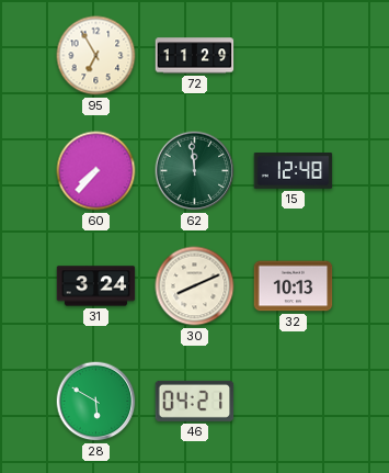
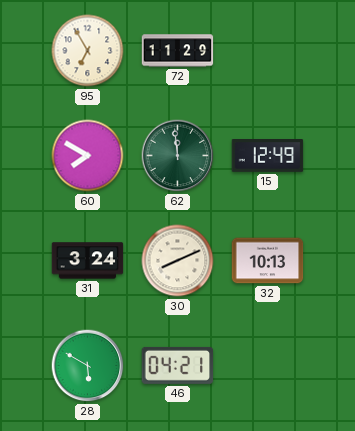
60: 7:37 -> 7:50 (88, 156)
15: 12:48 -> 12:49 (268, 156)
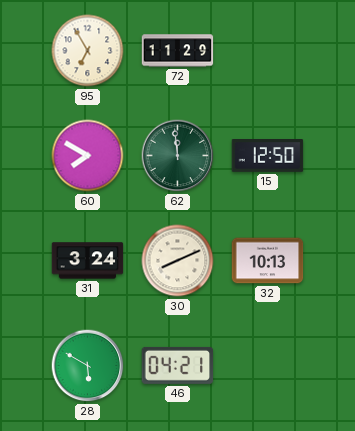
15: 12:49 -> 12:50 (268, 156)
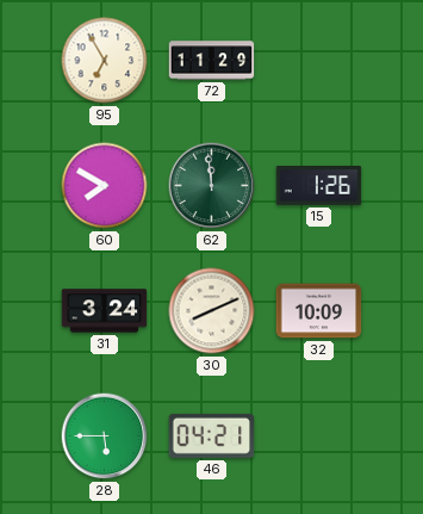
15: 12:50 -> 1:26 (319, 186)
32: 10:13 -> 10:09 (319, 311)
28: 5:50 -> 5:45 (105, 436)
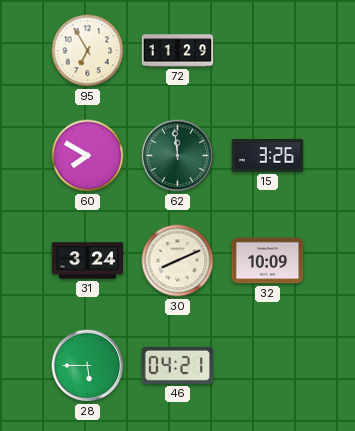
15: 1:26 -> 3:26 (268, 156)
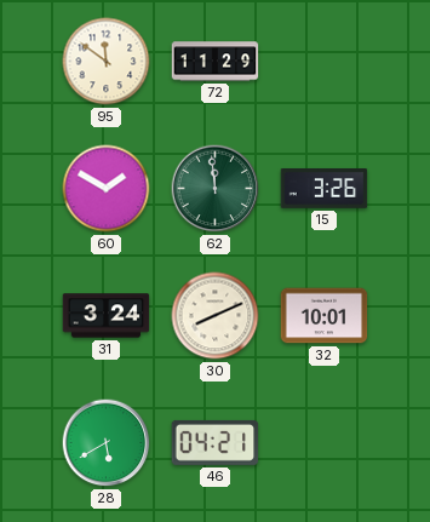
95: 6:55 -> 11:51 (107, 62)
60: 7:50 -> 1:50 (107, 189)
32: 10:09 -> 10:01 (325, 316)
28: 5:45 -> 5:40 (107, 443)
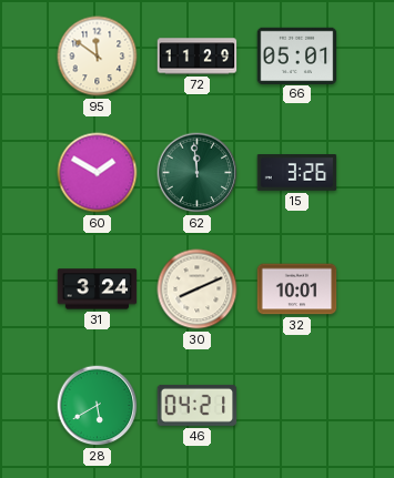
66: none -> 05:01 (297, 55)
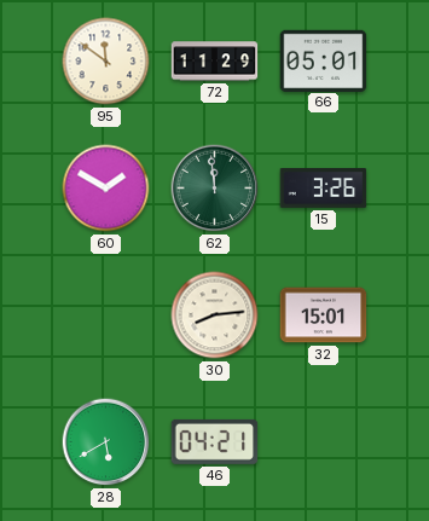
31: 3:24 -> none (98, 289)
30: 8:11 -> 8:14 (215, 316)
32: 10:01 -> 15:01 (324, 316)
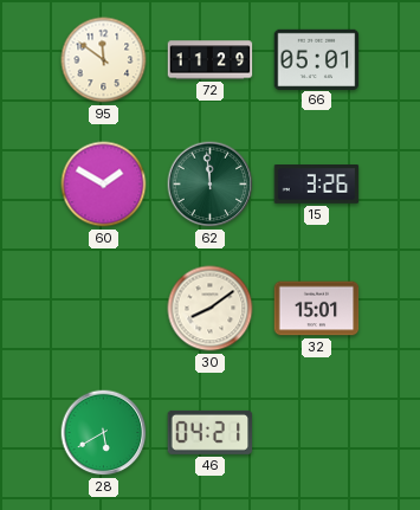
30: 8:14 -> 8:09 (211, 309)
